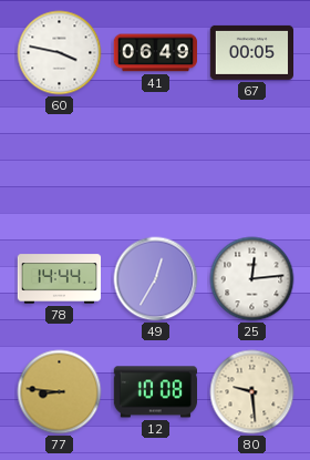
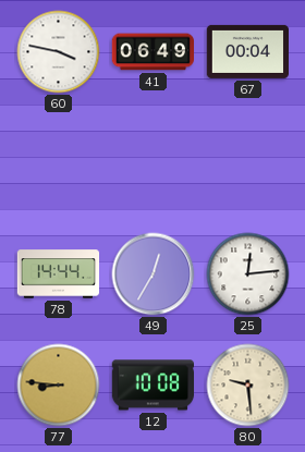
67: 00:05 -> 00:04 (247, 51)
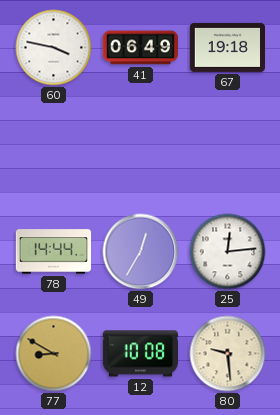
67: 00:04 -> 19:18 (227, 47)
77: 8:46 -> 8:50 (54, 354)
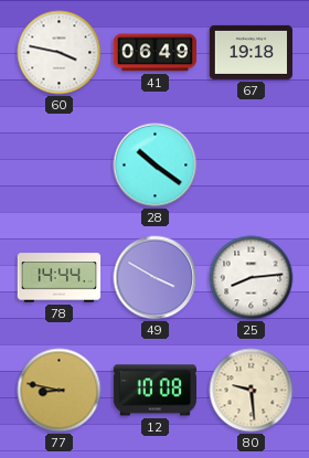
28: none -> 10:21 (156, 166)
49: 12:35 -> 3:50 (156, 278)
25: 12:14 -> 8:14 (252, 278)
77: 8:50 -> 8:47 (60, 391)
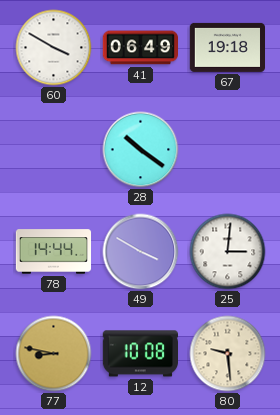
60: 3:47 -> 3:50 (54, 48)
25: 8:14 -> 3:01 (228, 252)
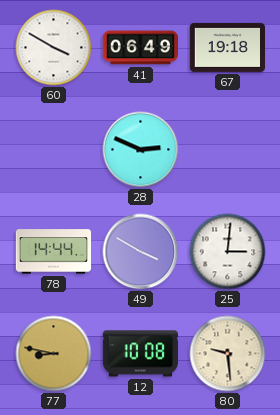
28: 10:21 -> 2:49 (141, 150)
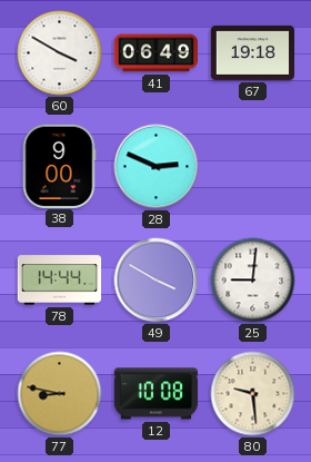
38: none -> 9:00 (59, 166)
25: 3:01 -> 9:01 (253, 281)
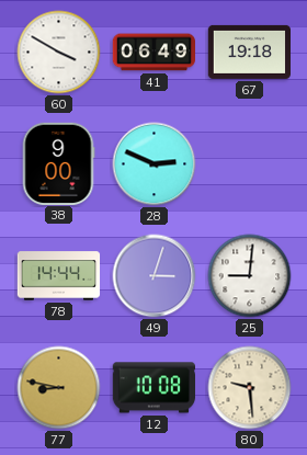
49: 3:50 -> 3:03 (155, 276)
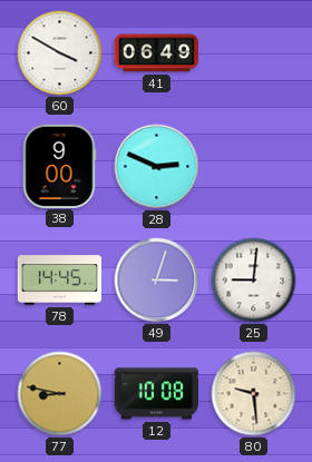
67: 19:18 -> none (249, 52)
78: 14:44 -> 14:45 (60, 281)
